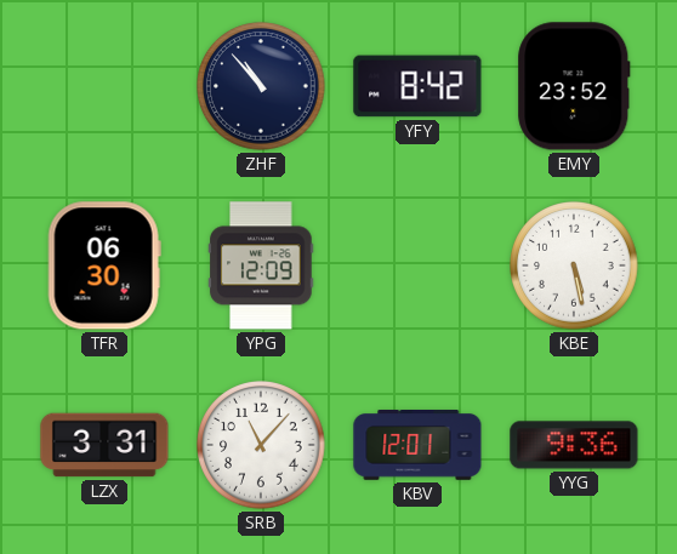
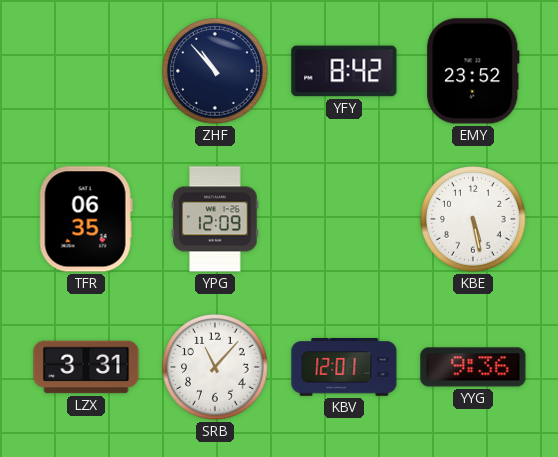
TFR: 06:30 -> 06:35 (86, 219)
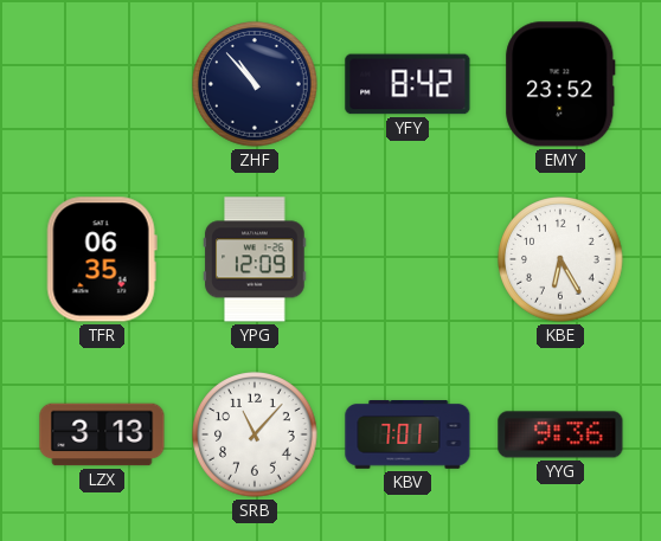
KBE: 5:28 -> 6:25 (560, 259)
LZX: 3:31 -> 3:13 (102, 434)
KBV: 12:01 -> 7:01 (407, 434)
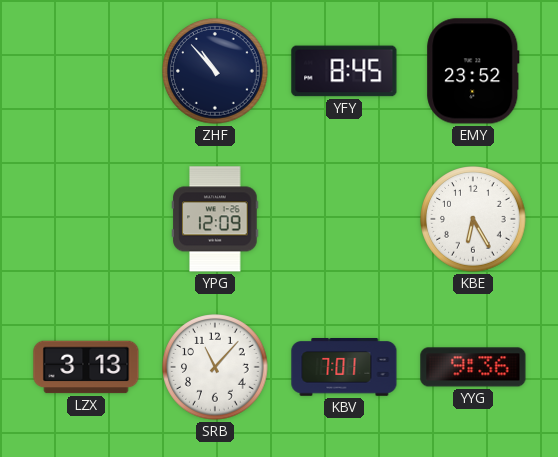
YFY: 8:42 -> 8:45 (344, 71)
TFR: 06:35 -> none (102, 259)
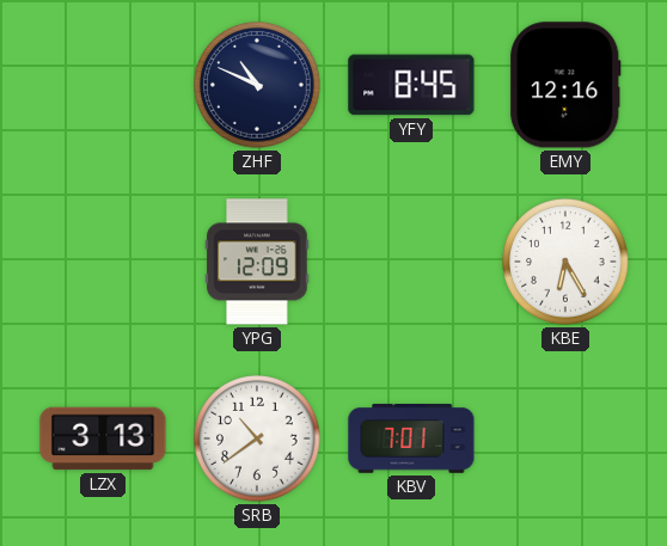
ZHF: 10:53 -> 10:49 (257, 85)
EMY: 23:52 -> 12:16 (565, 85)
SRB: 11:07 -> 10:39 (257, 438)
YYG: 9:36 -> none (473, 367)
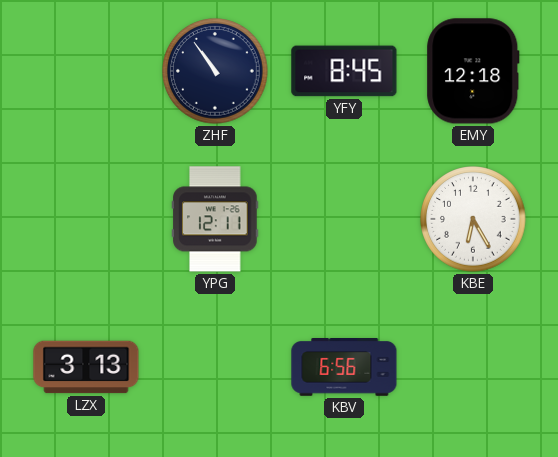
ZHF: 10:49 -> 10:54 (215, 71)
EMY: 12:16 -> 12:18 (473, 71)
YPG: 12:09 -> 12:11 (215, 219)
SRB: 10:39 -> none (257, 438)
KBV: 7:01 -> 6:56 (344, 367)
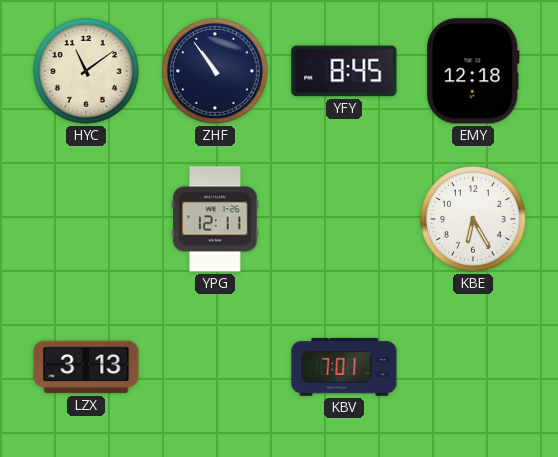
HYC: none -> 11:09 (86, 71)
KBV: 6:56 -> 7:01 (344, 367)
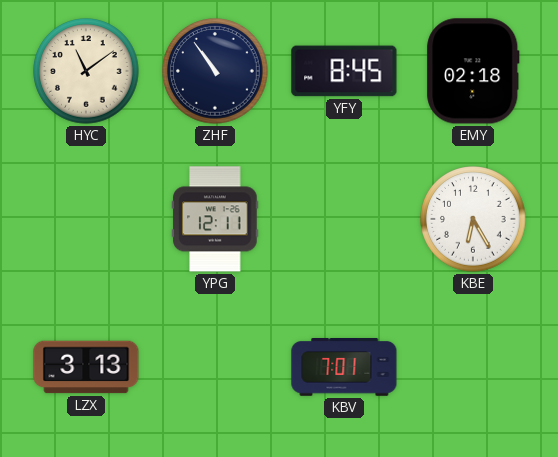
EMY: 12:18 -> 02:18 (473, 71)
